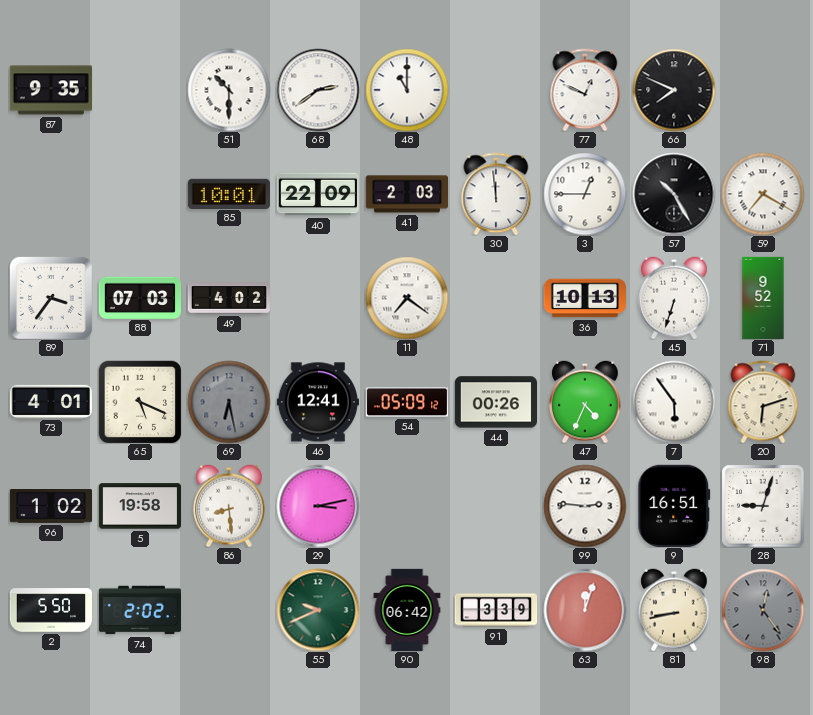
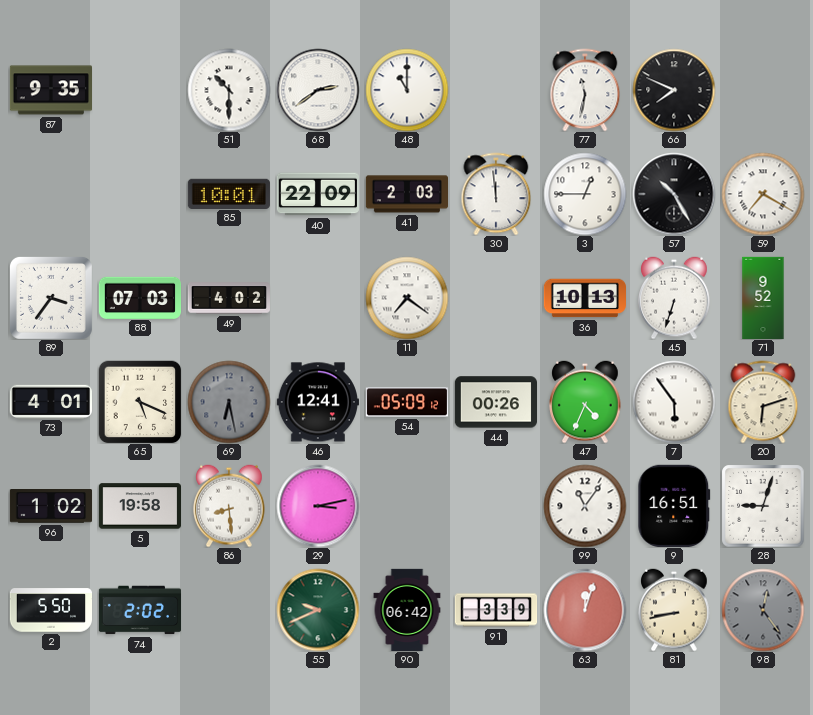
77: 12:49 -> 11:32 (585, 90)
99: 2:46 -> 11:06 (585, 506)
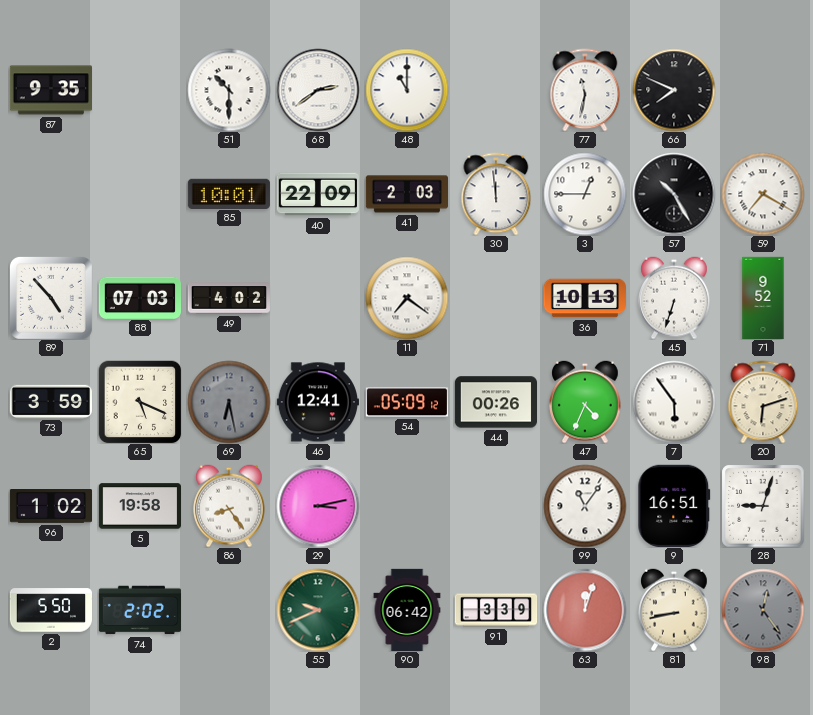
89: 3:36 -> 4:53 (51, 298)
73: 4:01 -> 3:59 (50, 401)
86: 8:29 -> 8:24 (229, 506)
